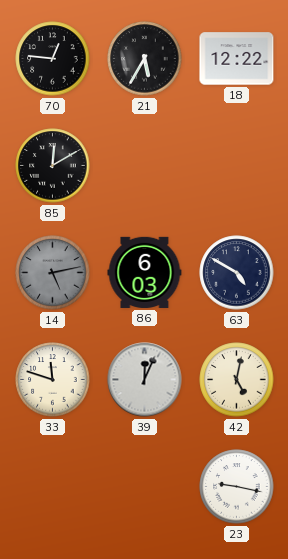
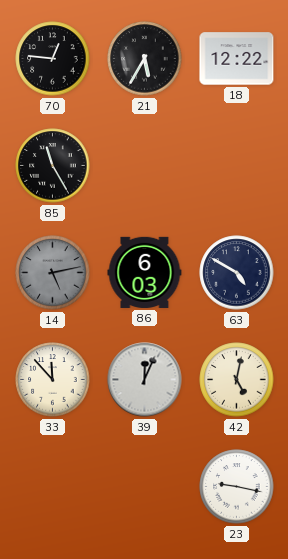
85: 12:10 -> 11:25 (53, 166)
33: 11:48 -> 11:53 (53, 380)
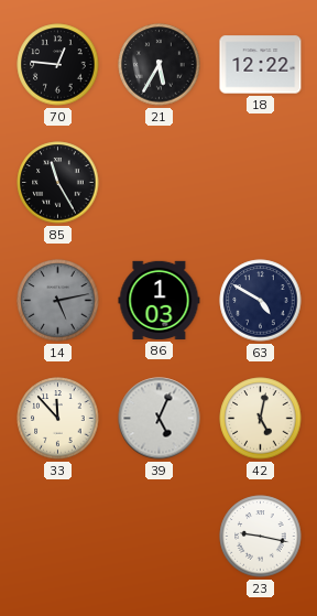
86: 6:03 -> 1:03 (160, 300)
39: 12:04 -> 5:04 (160, 419)
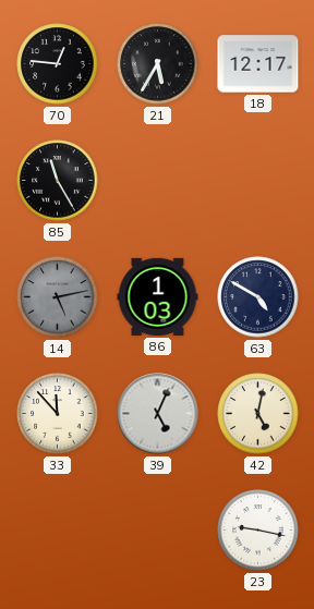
18: 12:22 -> 12:17 (258, 64)
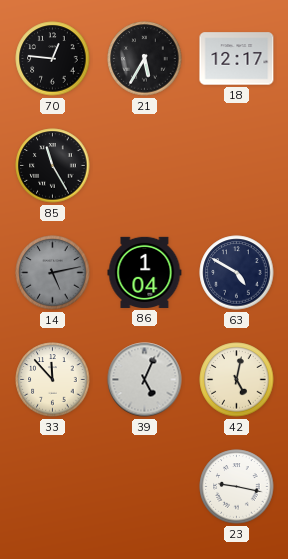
86: 1:03 -> 1:04 (145, 272)
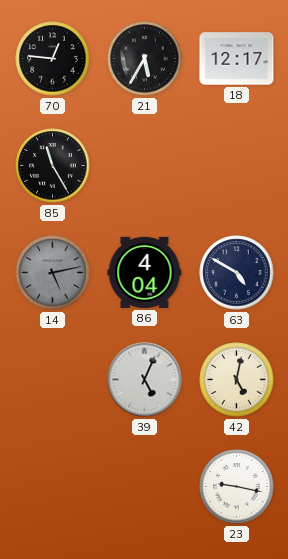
86: 1:04 -> 4:04 (145, 272)
33: 11:53 -> none (53, 380)
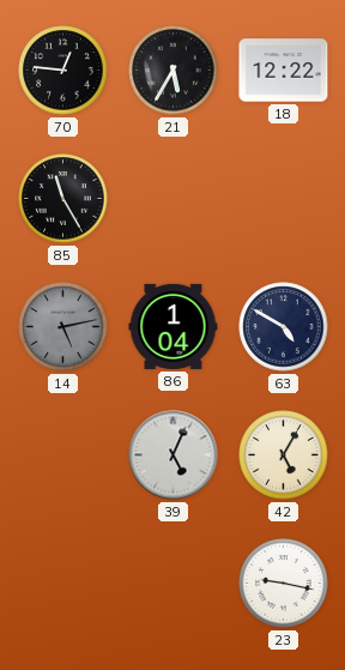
18: 12:17 -> 12:22 (284, 71)
86: 4:04 -> 1:04 (174, 326)
42: 5:02 -> 5:05 (284, 455)
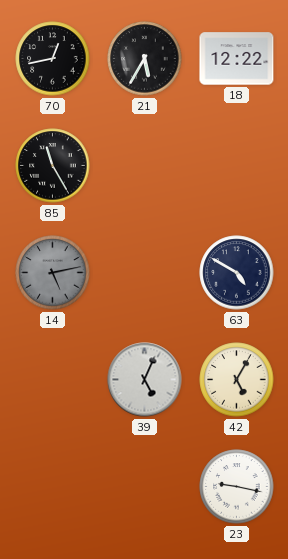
70: 12:46 -> 12:43 (53, 59)
86: 1:04 -> none (174, 326)
